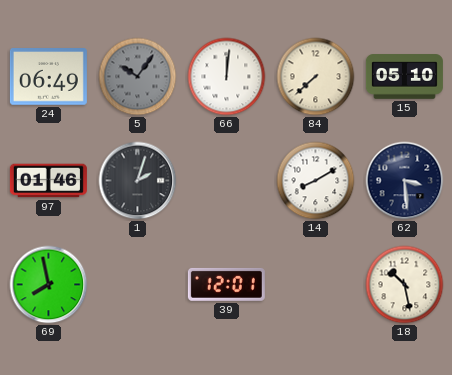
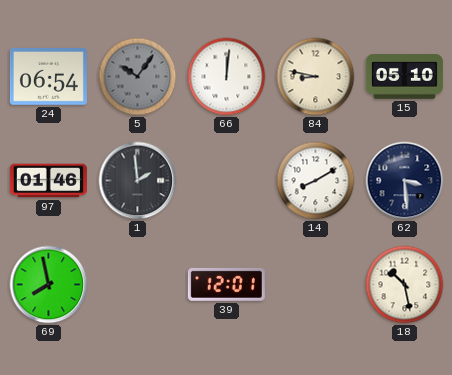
24: 06:49 -> 06:54 (48, 77)
84: 7:38 -> 8:47 (316, 77)
1: 2:03 -> 1:59 (138, 181)
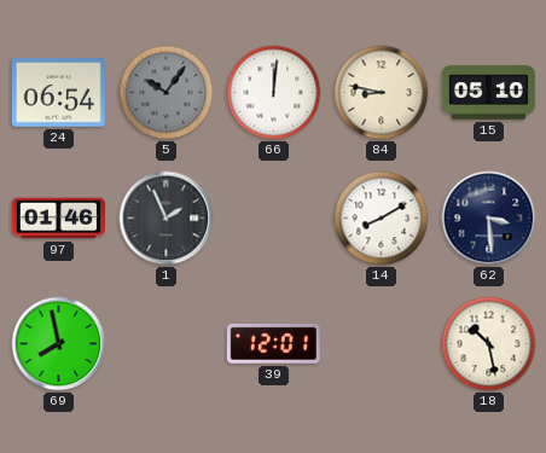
1: 1:59 -> 1:56 (167, 219)
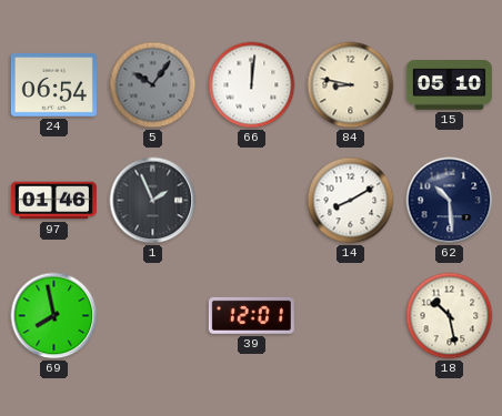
62: 3:29 -> 10:29 (450, 201)
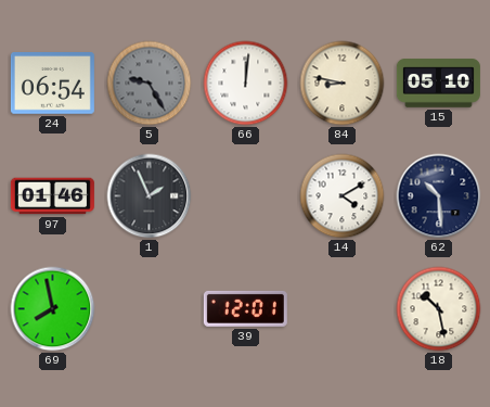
5: 10:06 -> 9:25 (150, 84)
14: 8:10 -> 4:10 (343, 196)
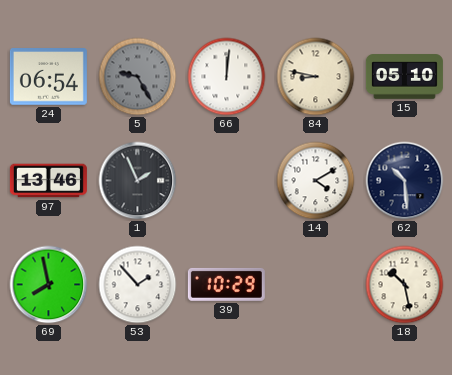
97: 01:46 -> 13:46 (48, 181)
53: none -> 1:53 (138, 285)
39: 12:01 -> 10:29 (226, 284)
